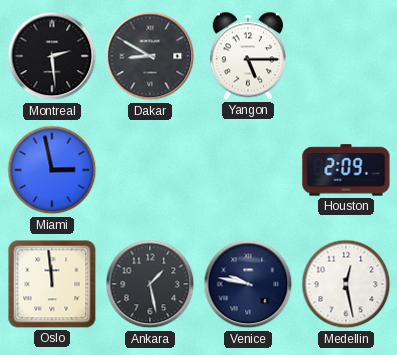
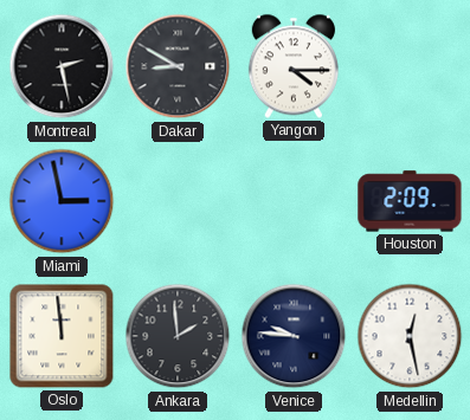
Montreal: 2:29 -> 2:28 (62, 66)
Yangon: 5:15 -> 4:15 (294, 66)
Ankara: 1:28 -> 1:59 (178, 336)
Venice: 9:47 -> 9:46 (294, 336)
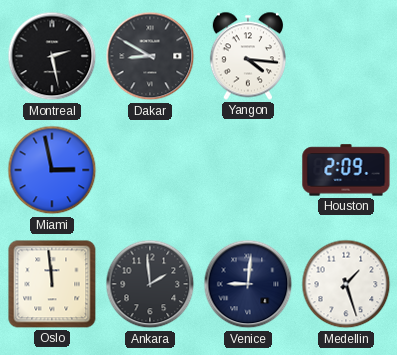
Yangon: 4:15 -> 4:16 (248, 56)
Venice: 9:46 -> 9:01 (248, 284)
Medellin: 12:28 -> 1:27 (346, 284)
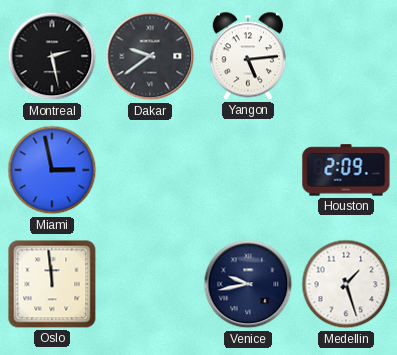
Dakar: 8:50 -> 9:39 (150, 56)
Yangon: 4:16 -> 5:14 (248, 56)
Ankara: 1:59 -> none (150, 284)
Venice: 9:01 -> 9:43 (248, 284)
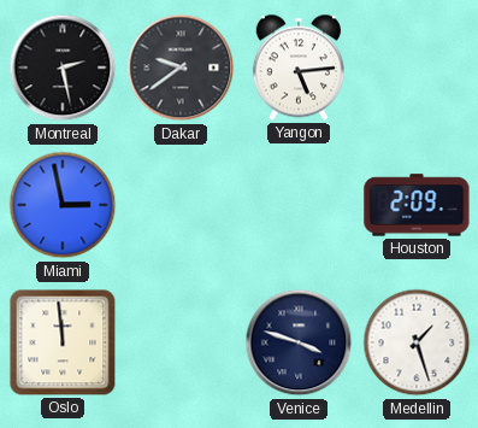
Venice: 9:43 -> 3:48 (299, 342)
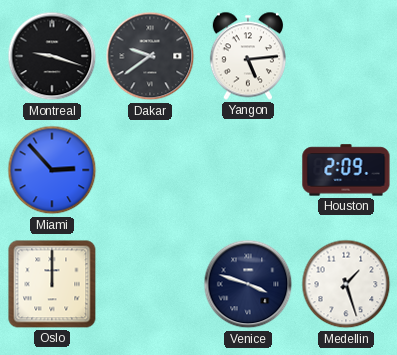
Montreal: 2:28 -> 9:18 (52, 56)
Miami: 2:58 -> 2:53 (52, 170)
Oslo: 11:59 -> 12:00 (52, 284)
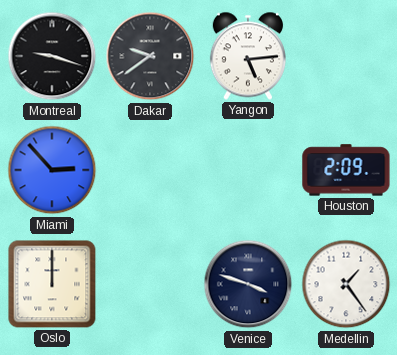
Medellin: 1:27 -> 1:24 (346, 284)
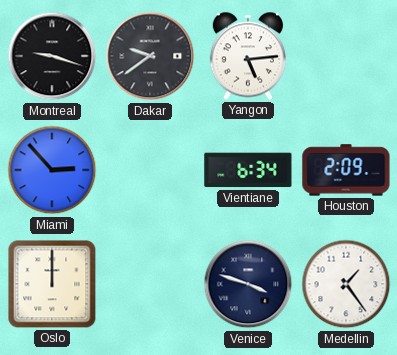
Vientiane: none -> 6:34 (248, 170)
